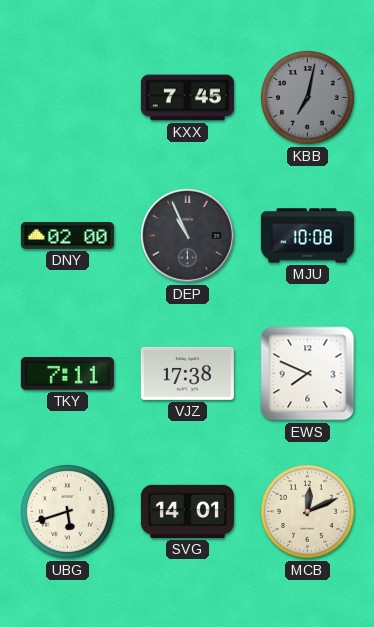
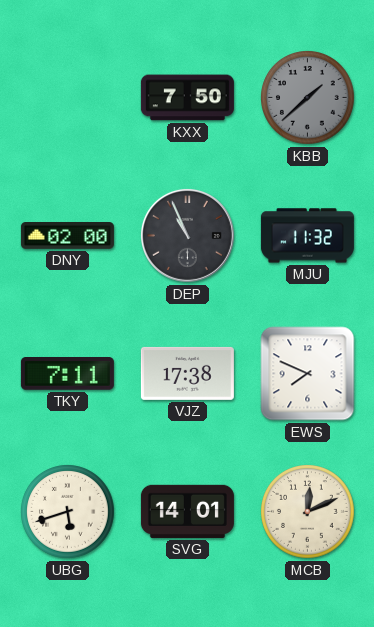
KXX: 7:45 -> 7:50 (187, 98)
KBB: 7:02 -> 1:38 (308, 98)
MJU: 10:08 -> 11:32 (307, 236)
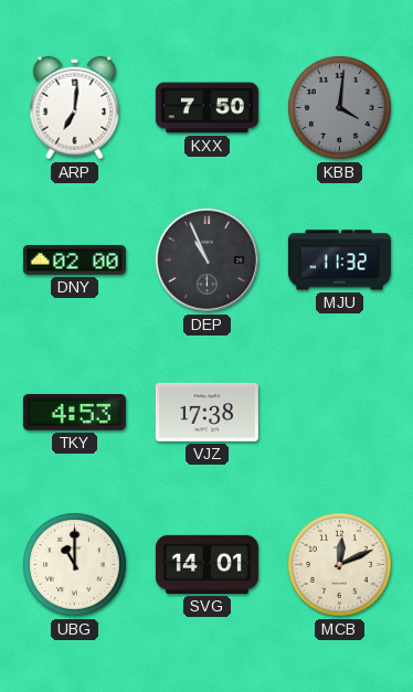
ARP: none -> 7:01 (75, 108)
KBB: 1:38 -> 4:01 (340, 108)
TKY: 7:11 -> 4:53 (74, 413)
EWS: 7:49 -> none (308, 374)
UBG: 5:42 -> 11:00 (75, 565)
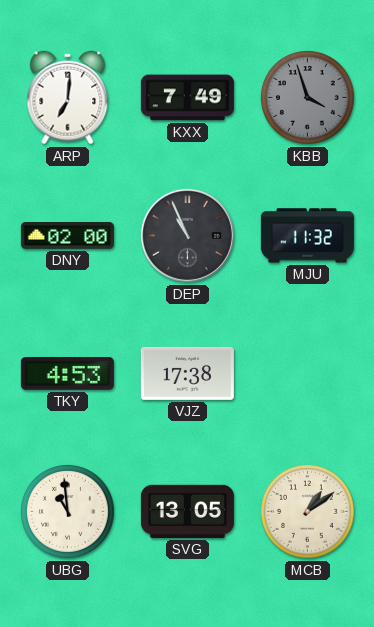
KXX: 7:50 -> 7:49 (187, 98)
KBB: 4:01 -> 3:57 (308, 98)
UBG: 11:00 -> 10:59 (68, 512)
SVG: 14:01 -> 13:05 (187, 511)
MCB: 12:11 -> 1:09 (308, 512)
